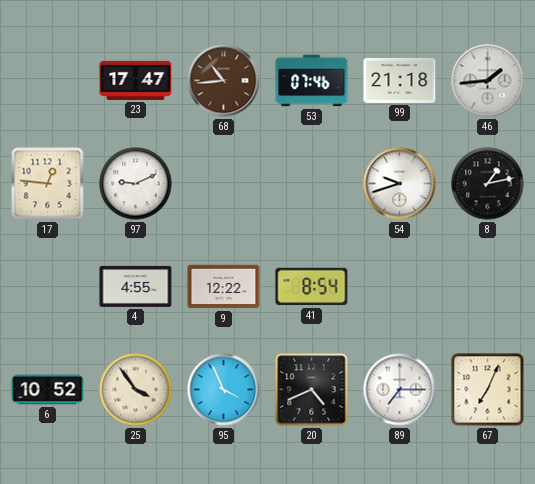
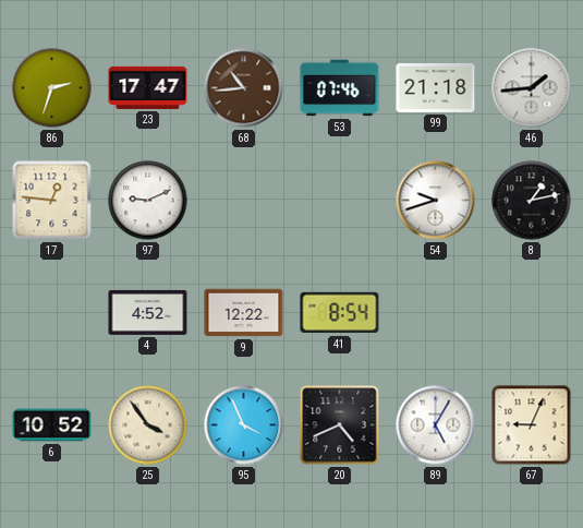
86: none -> 2:33 (52, 88)
4: 4:55 -> 4:52 (148, 312)
89: 7:15 -> 5:05 (436, 425)
67: 7:04 -> 9:04 (532, 425)
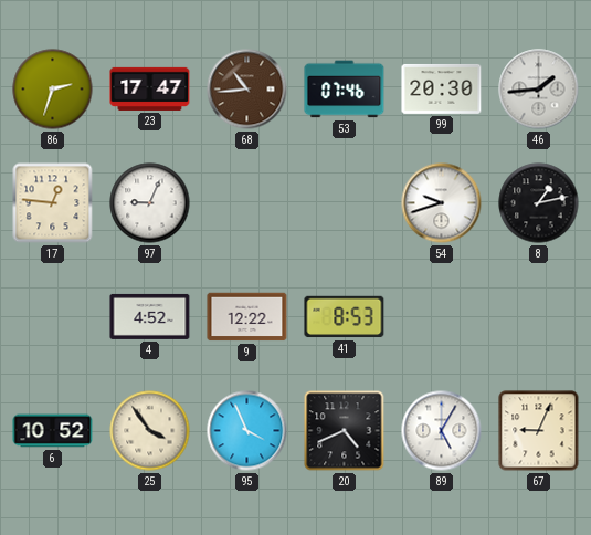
99: 21:18 -> 20:30 (442, 88)
97: 9:11 -> 9:04 (150, 203)
41: 8:54 -> 8:53 (345, 317)
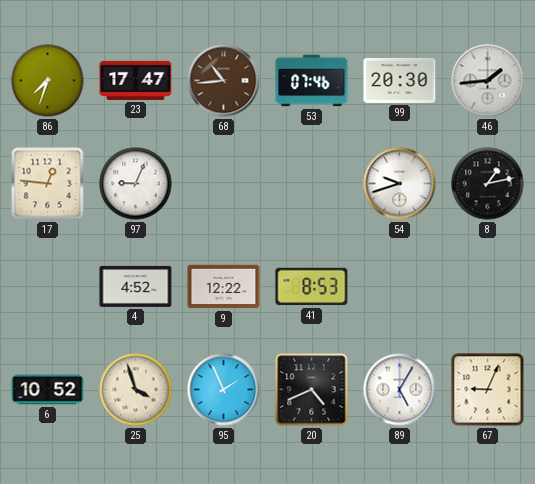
86: 2:33 -> 7:33 (48, 81)
25: 3:54 -> 3:57 (136, 390)
95: 3:56 -> 1:56 (224, 390)
